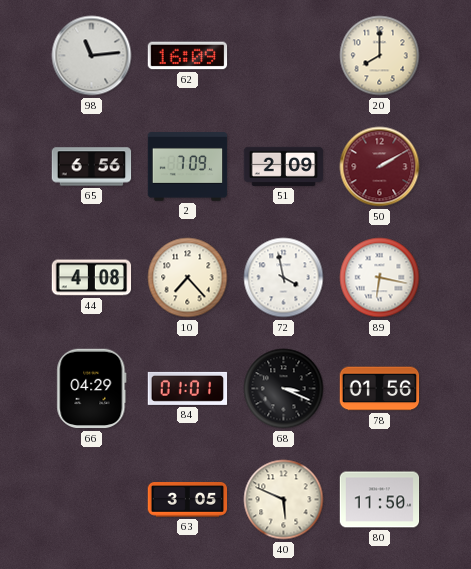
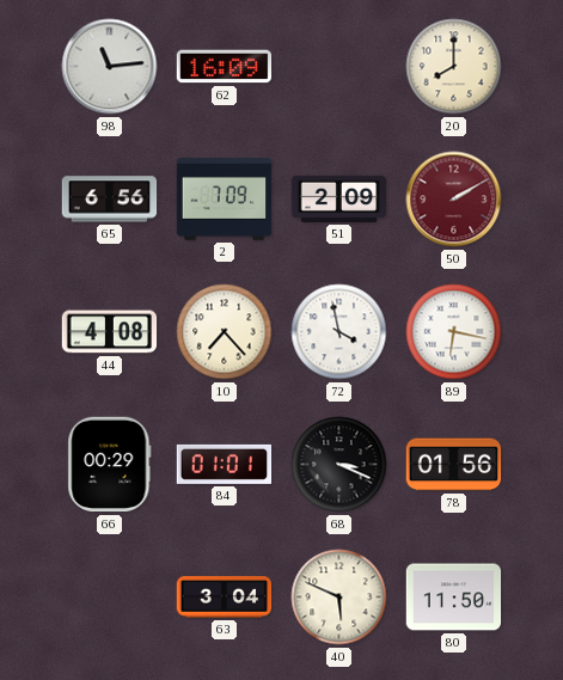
66: 04:29 -> 00:29 (110, 465)
63: 3:05 -> 3:04 (225, 598)
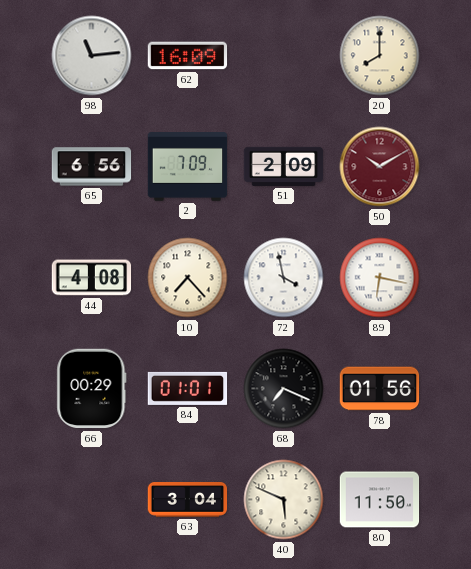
50: 2:10 -> 10:10 (380, 167)
68: 3:19 -> 7:19 (284, 389)
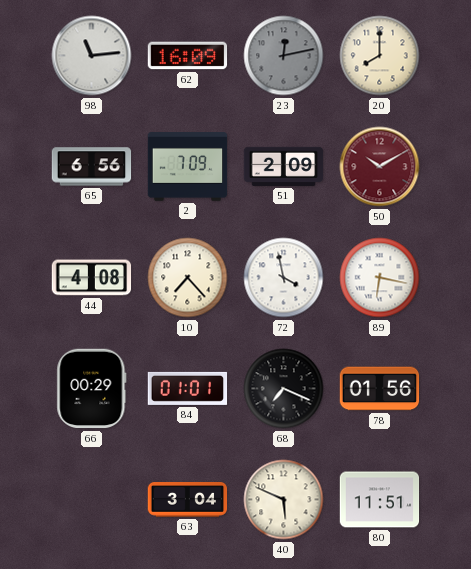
23: none -> 12:13 (284, 56)
80: 11:50 -> 11:51 (380, 500)
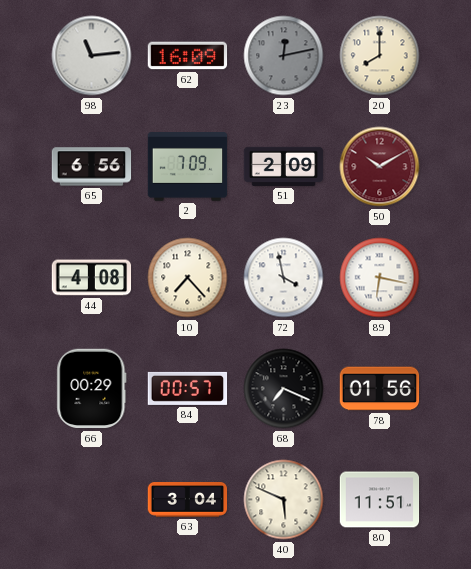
84: 01:01 -> 00:57 (188, 388)
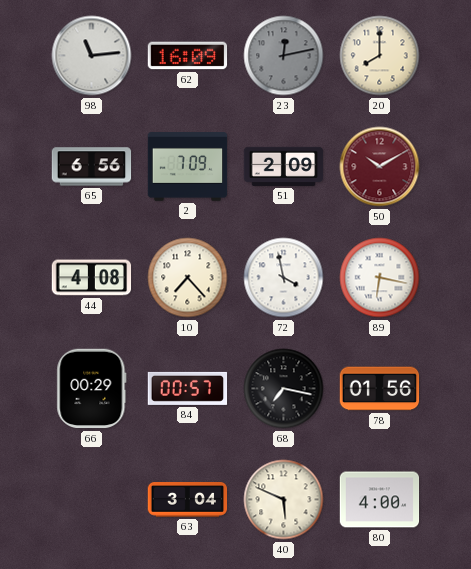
68: 7:19 -> 7:17 (284, 389)
80: 11:51 -> 4:00 (380, 500)
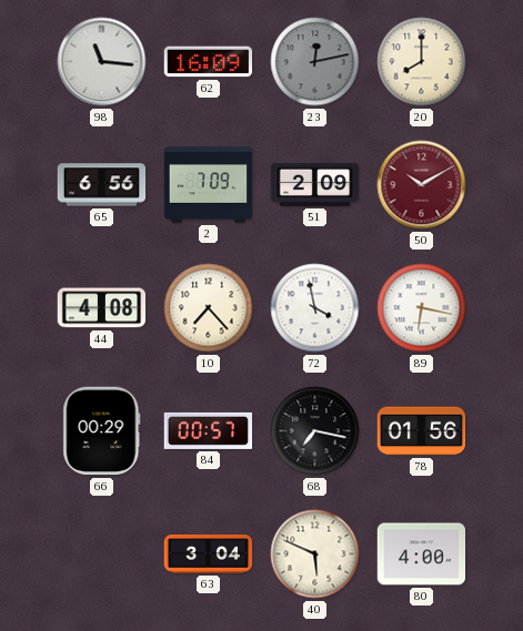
98: 11:14 -> 11:16 (102, 62)
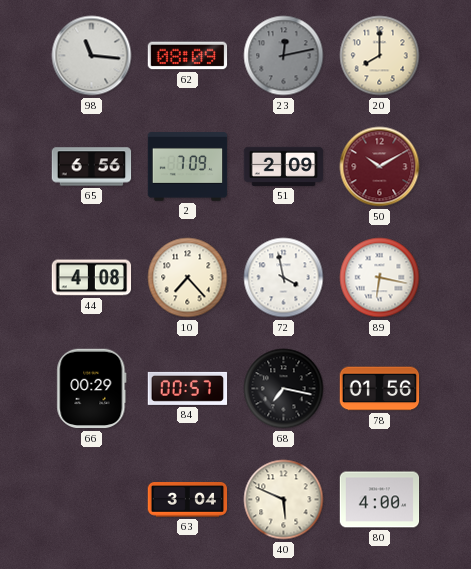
62: 16:09 -> 08:09 (188, 56)
